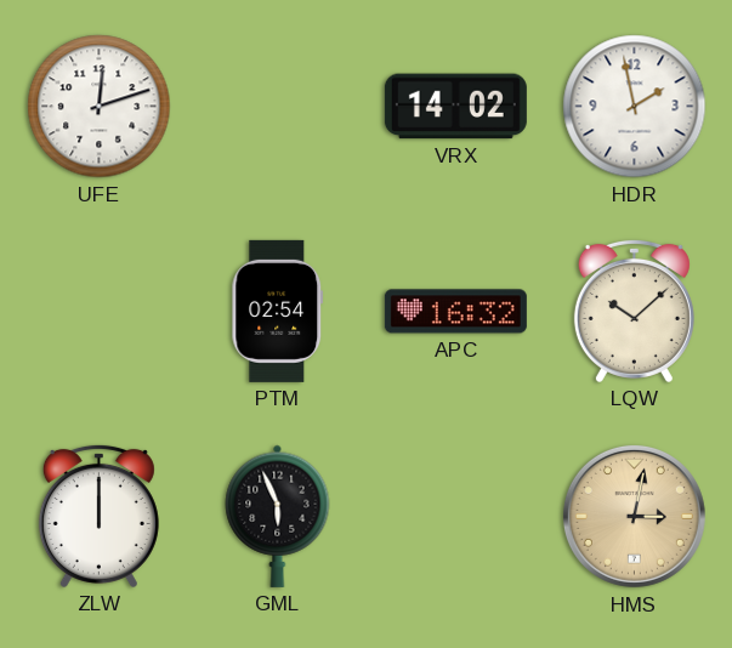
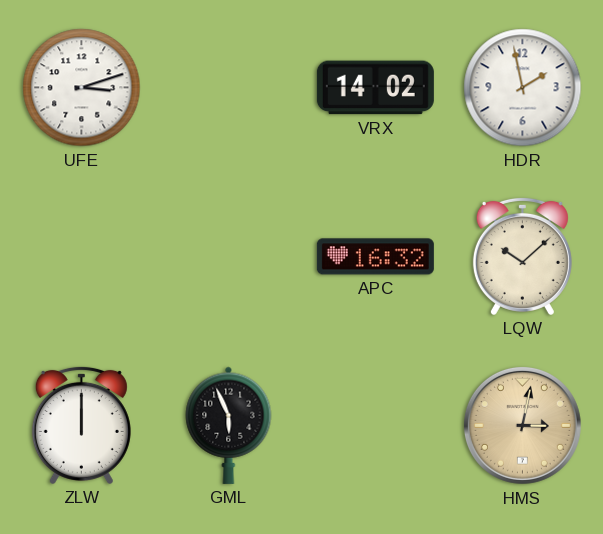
UFE: 12:12 -> 3:12 (82, 88)
PTM: 02:54 -> none (278, 311)
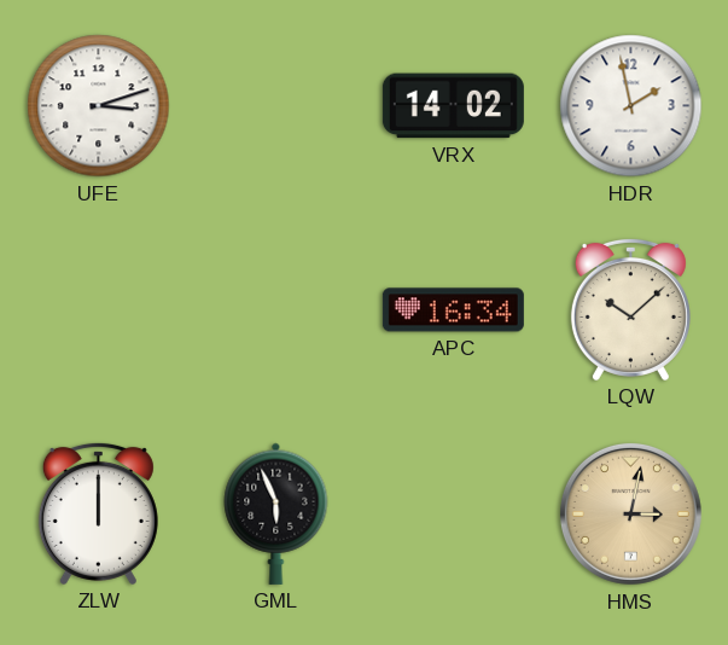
APC: 16:32 -> 16:34 (453, 310)
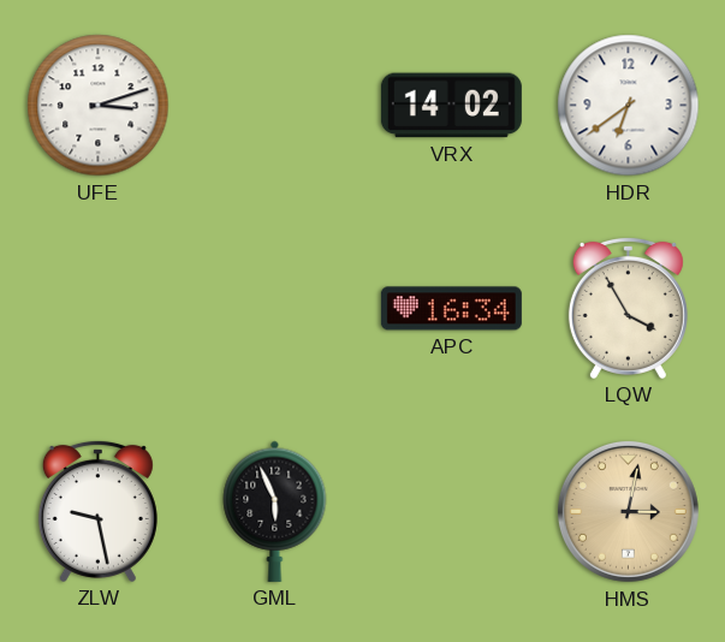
HDR: 1:58 -> 6:39 (629, 106)
LQW: 10:08 -> 3:55 (628, 308)
ZLW: 12:00 -> 9:28 (97, 511)
